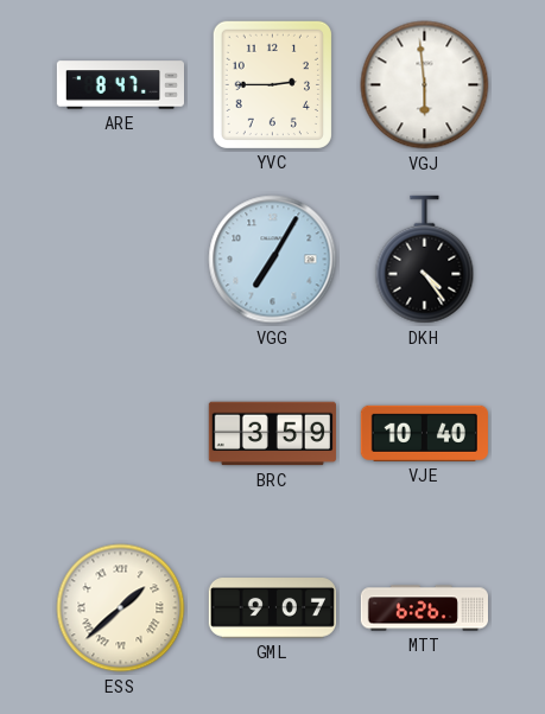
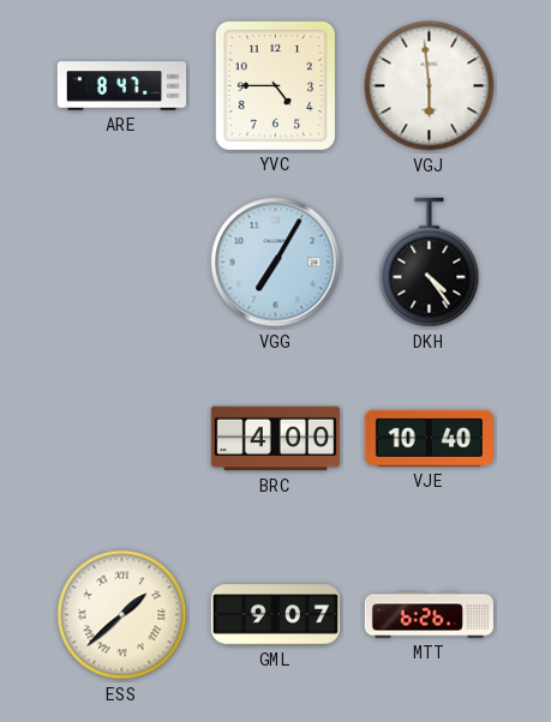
YVC: 2:45 -> 4:45 (275, 85)
BRC: 3:59 -> 4:00 (275, 439)
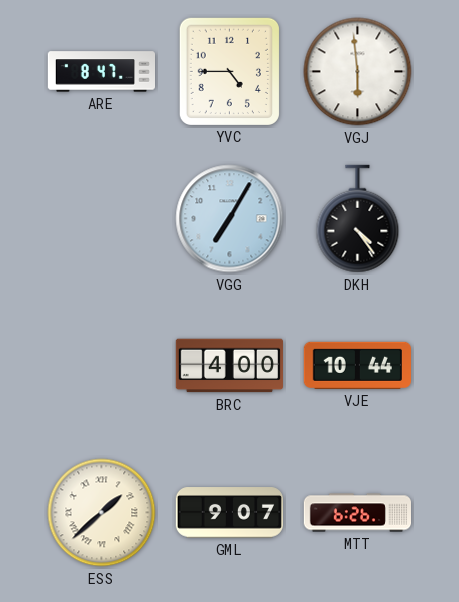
VJE: 10:40 -> 10:44 (357, 365)
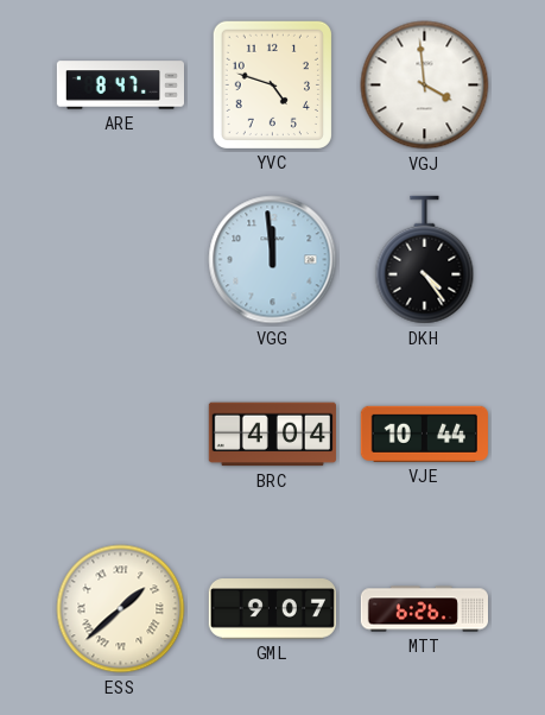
YVC: 4:45 -> 4:48 (272, 84)
VGJ: 5:59 -> 3:59 (425, 86)
VGG: 7:05 -> 11:59 (273, 260)
BRC: 4:00 -> 4:04 (272, 435)
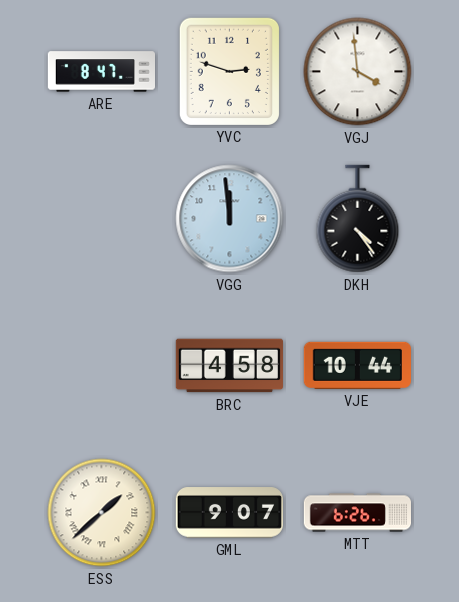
YVC: 4:48 -> 2:48 (229, 71)
BRC: 4:04 -> 4:58 (229, 366)
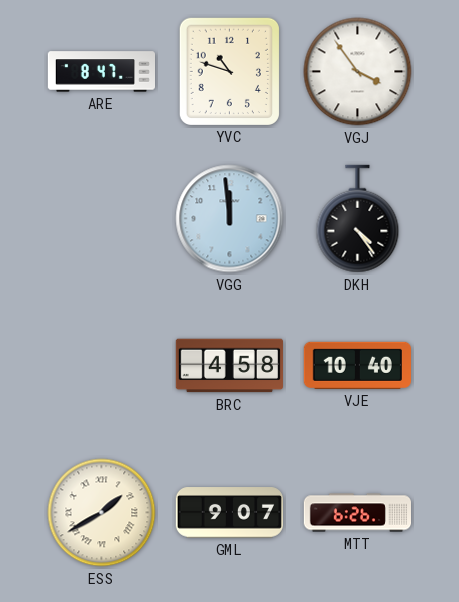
YVC: 2:48 -> 10:48 (229, 71)
VGJ: 3:59 -> 3:54 (358, 72)
VJE: 10:44 -> 10:40 (357, 365)
ESS: 1:38 -> 1:40 (102, 513)
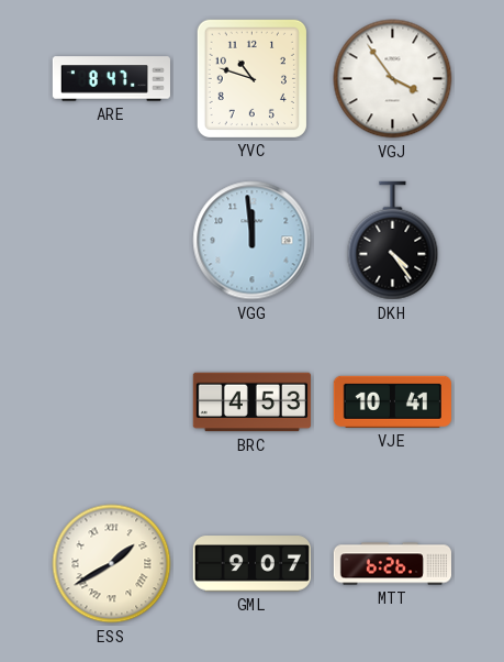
BRC: 4:58 -> 4:53 (251, 402)
VJE: 10:40 -> 10:41 (392, 401)
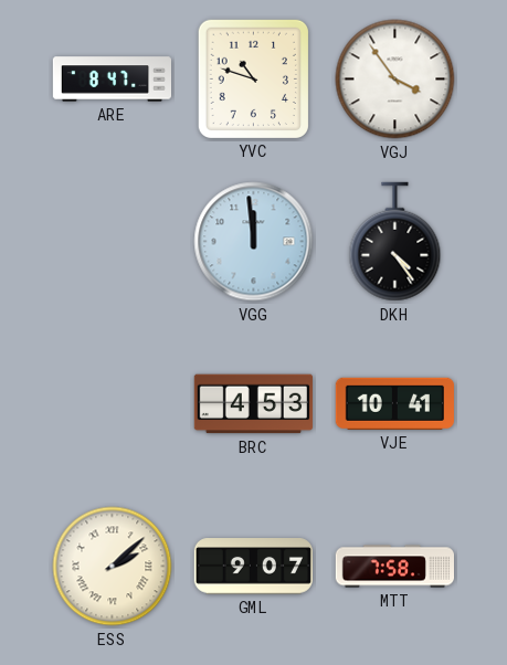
ESS: 1:40 -> 2:08 (113, 567)
MTT: 6:26 -> 7:58 (394, 567)
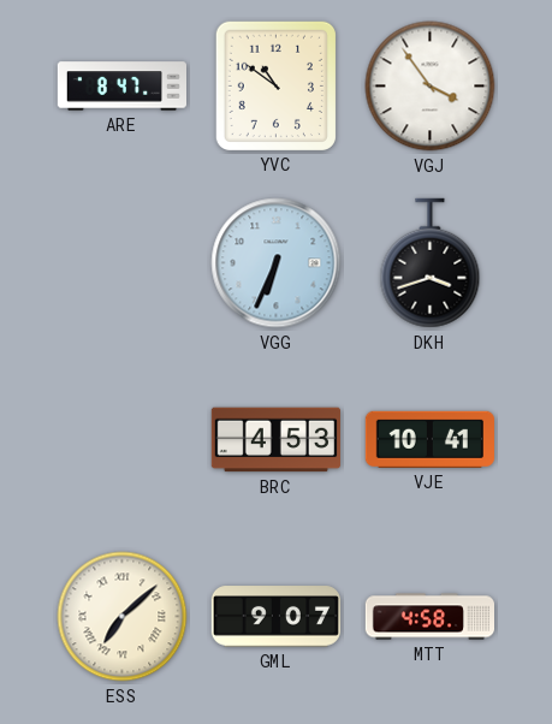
YVC: 10:48 -> 10:51 (275, 85)
VGG: 11:59 -> 6:34 (277, 263)
DKH: 4:24 -> 3:42 (431, 263)
ESS: 2:08 -> 7:08 (123, 617)
MTT: 7:58 -> 4:58 (429, 617)
